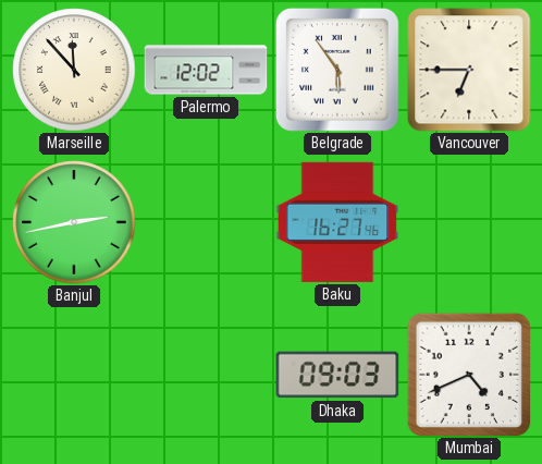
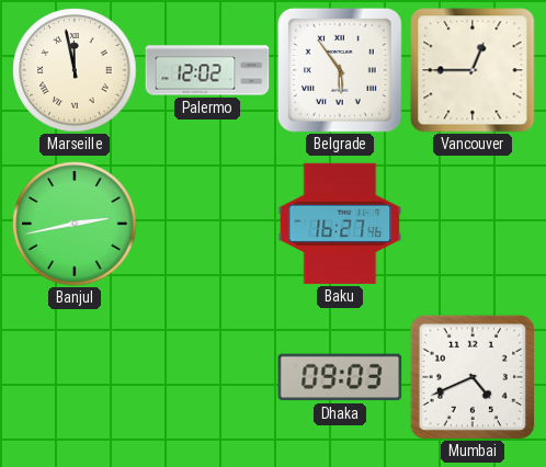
Marseille: 11:53 -> 11:58 (75, 70)
Vancouver: 6:45 -> 12:45 (473, 70)
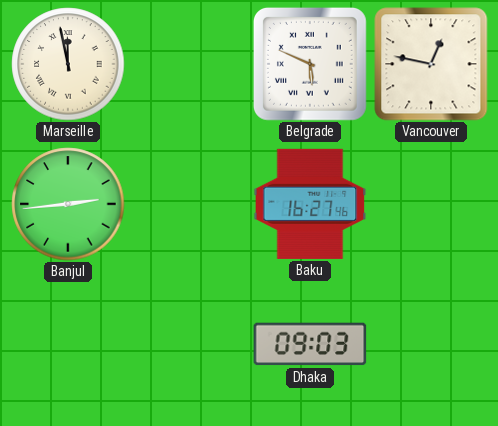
Palermo: 12:02 -> none (207, 70)
Belgrade: 5:54 -> 5:49 (310, 64)
Vancouver: 12:45 -> 12:47 (431, 64)
Banjul: 2:43 -> 2:44 (68, 204)
Mumbai: 4:41 -> none (473, 377)
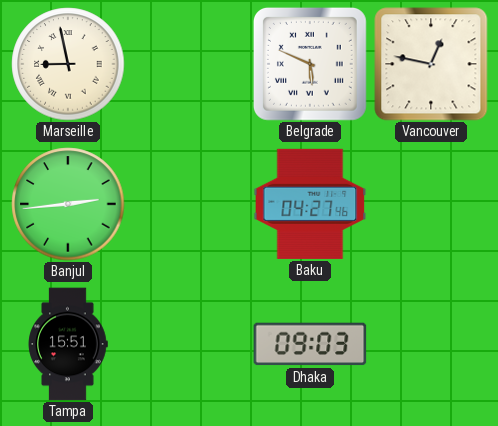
Marseille: 11:58 -> 8:58 (68, 64)
Baku: 16:27 -> 04:27 (310, 204)
Tampa: none -> 15:51 (68, 344)
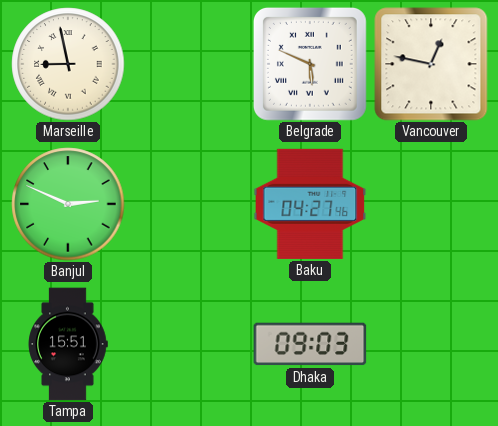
Banjul: 2:44 -> 2:49 (68, 204)
